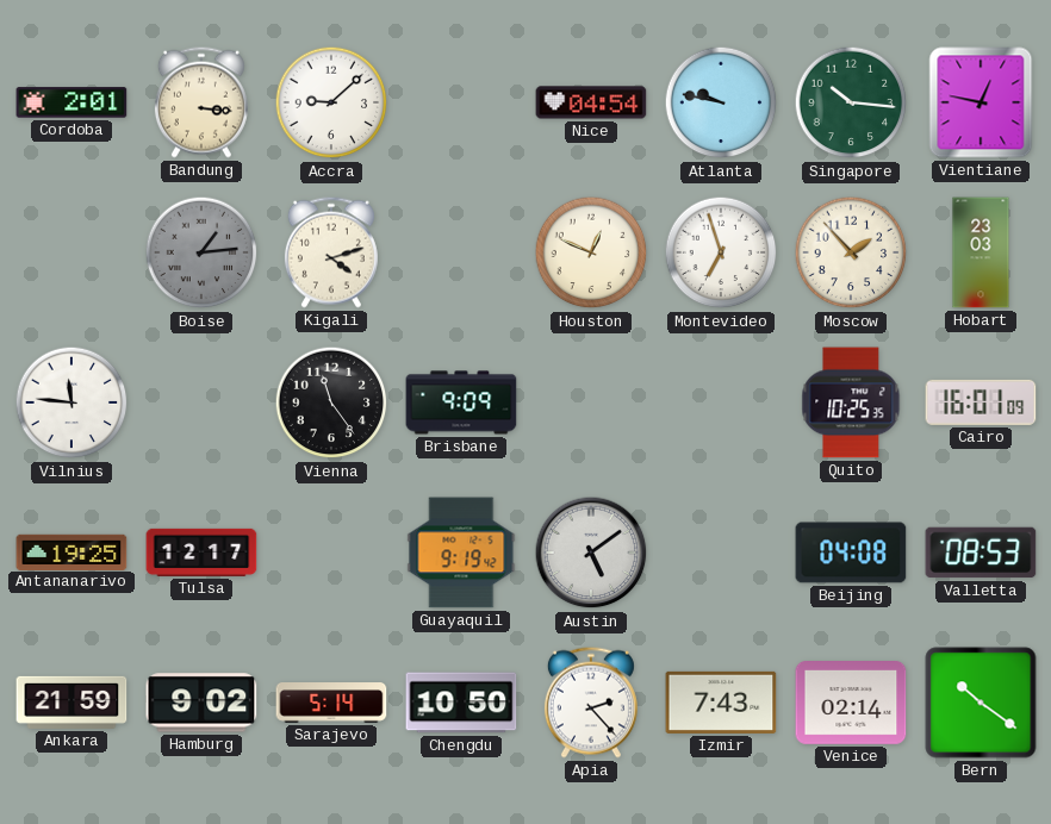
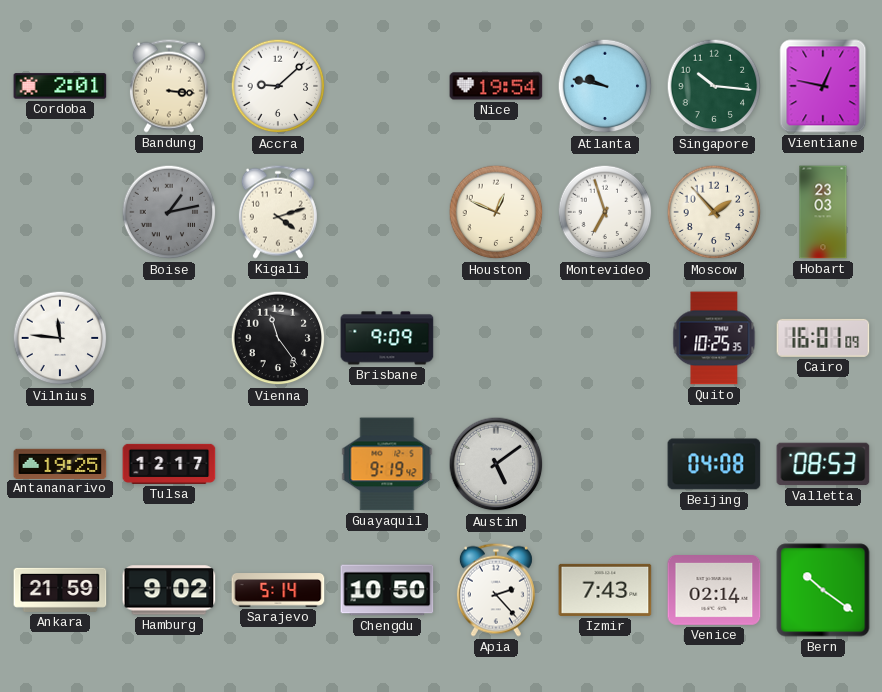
Nice: 04:54 -> 19:54 (496, 86)
Boise: 1:14 -> 1:13 (169, 212)
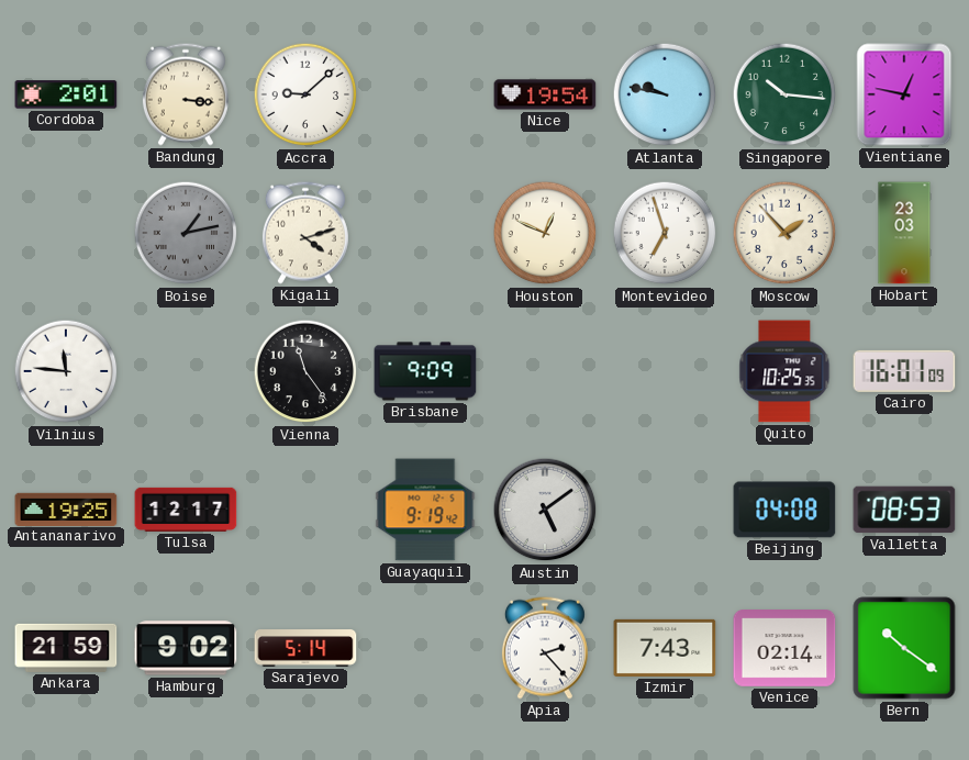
Chengdu: 10:50 -> none (387, 590)
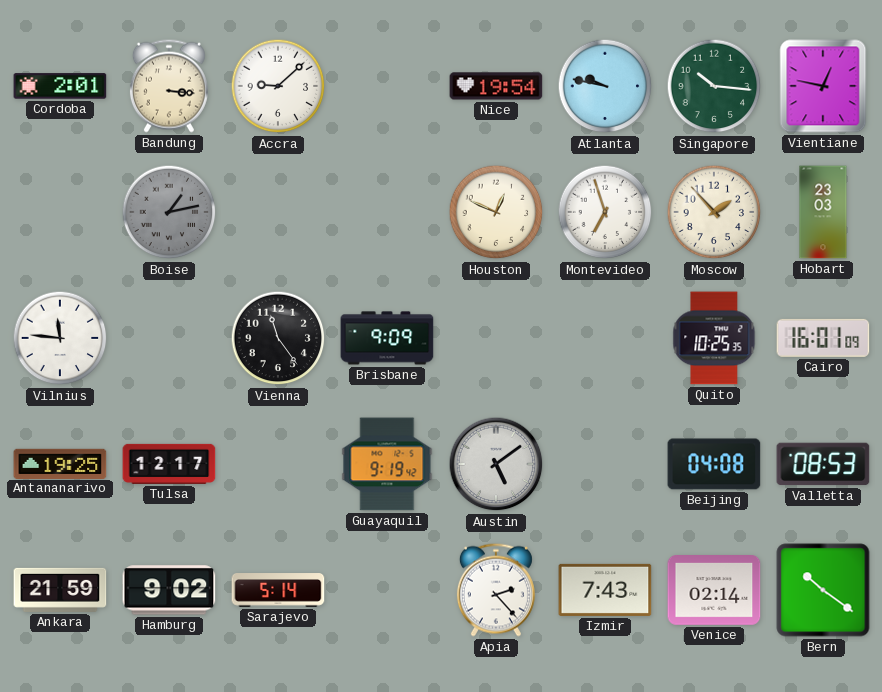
Kigali: 4:12 -> none (305, 233)
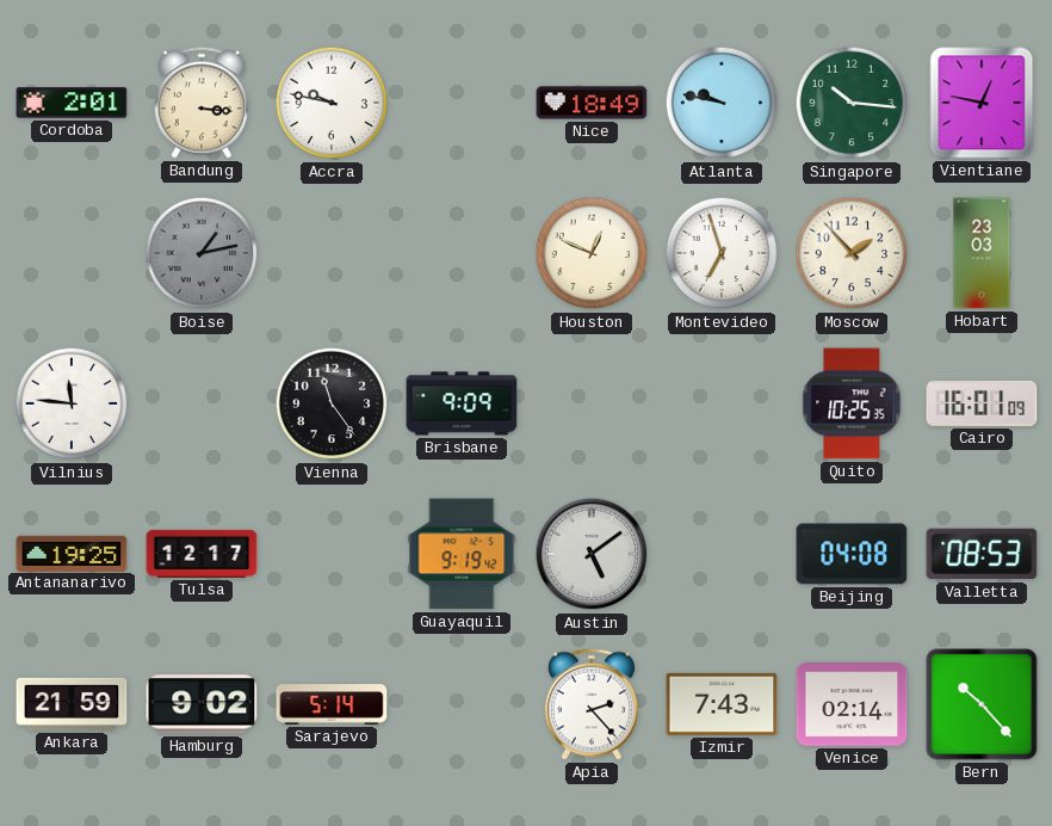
Accra: 9:08 -> 9:47 (332, 103)
Nice: 19:54 -> 18:49 (592, 103)
Bern: 10:21 -> 10:23 (982, 704)
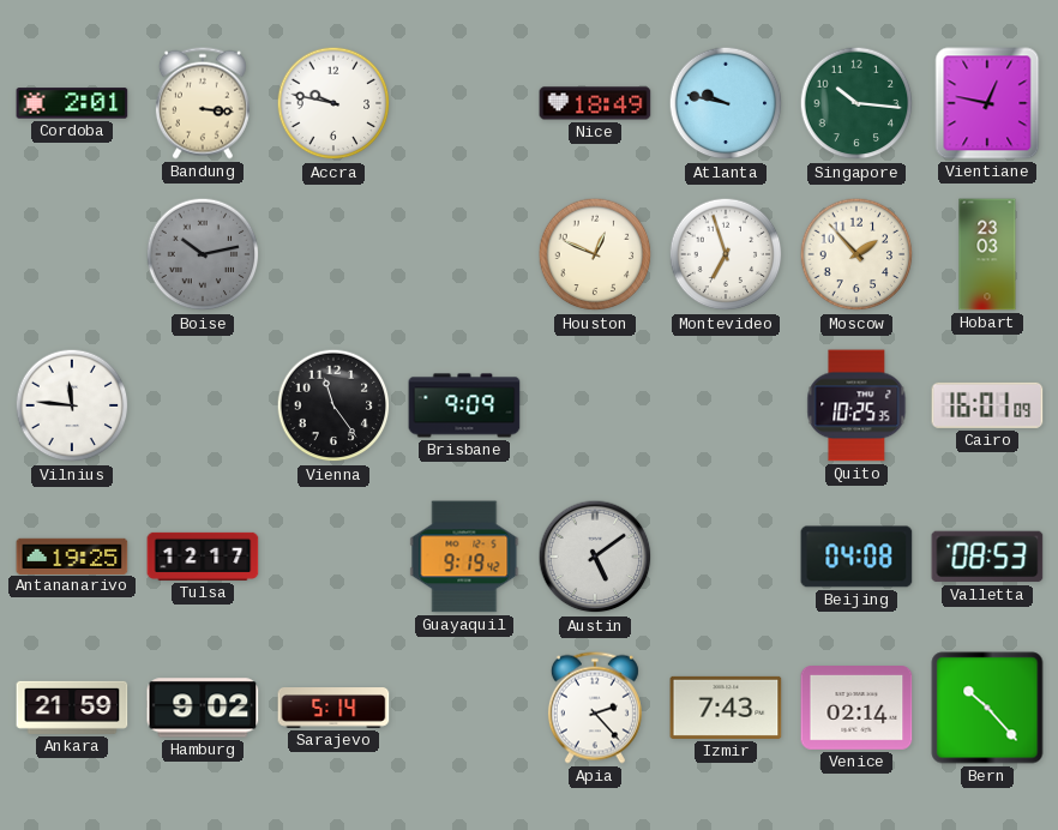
Boise: 1:13 -> 10:13 (203, 254)
